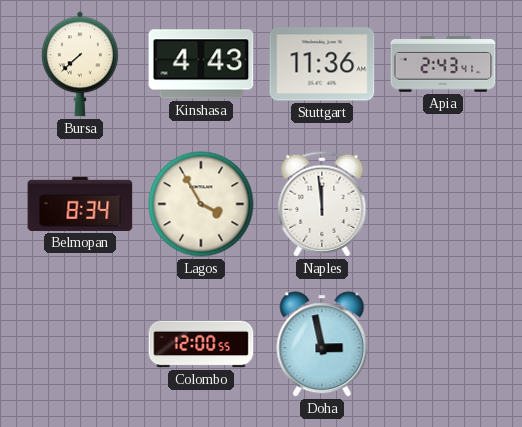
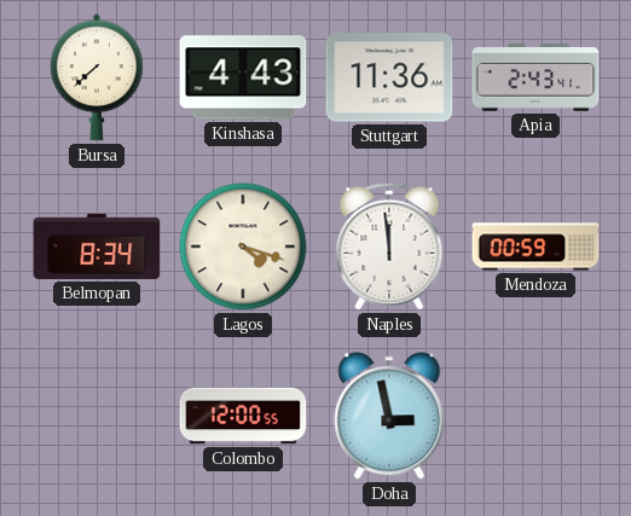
Lagos: 3:55 -> 4:18 (243, 247)
Mendoza: none -> 00:59 (536, 247)
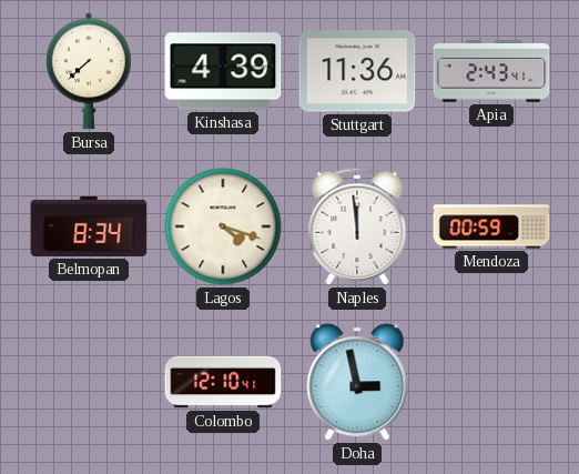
Kinshasa: 4:43 -> 4:39 (223, 71)
Colombo: 12:00 -> 12:10 (223, 382)
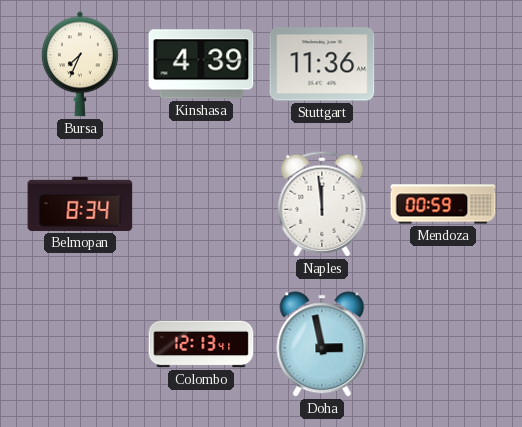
Bursa: 7:38 -> 7:34 (80, 64)
Apia: 2:43 -> none (491, 71)
Lagos: 4:18 -> none (223, 226)
Colombo: 12:10 -> 12:13 (201, 344)
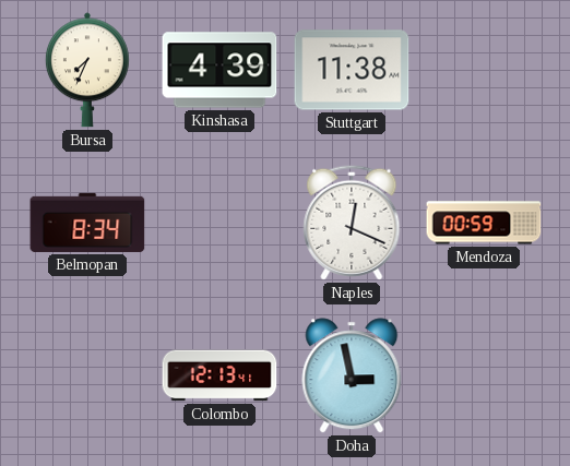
Stuttgart: 11:36 -> 11:38 (352, 70)
Naples: 11:59 -> 12:19 (352, 223)
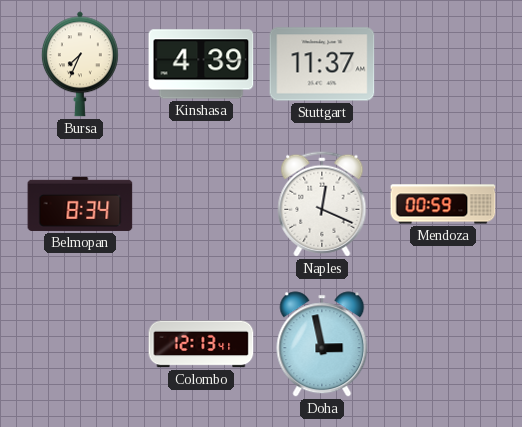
Stuttgart: 11:38 -> 11:37 (322, 64)
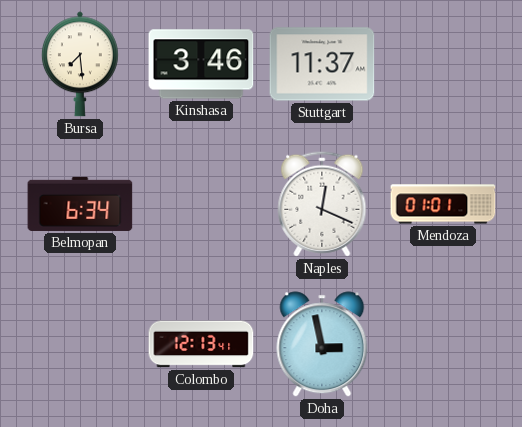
Bursa: 7:34 -> 7:29 (80, 64)
Kinshasa: 4:39 -> 3:46 (201, 64)
Belmopan: 8:34 -> 6:34 (80, 204)
Mendoza: 00:59 -> 01:01 (443, 204)
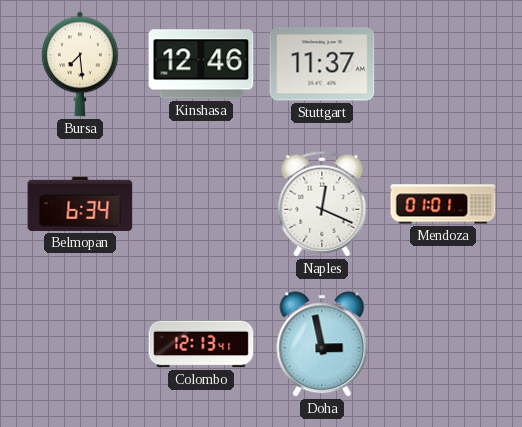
Kinshasa: 3:46 -> 12:46 (201, 64)
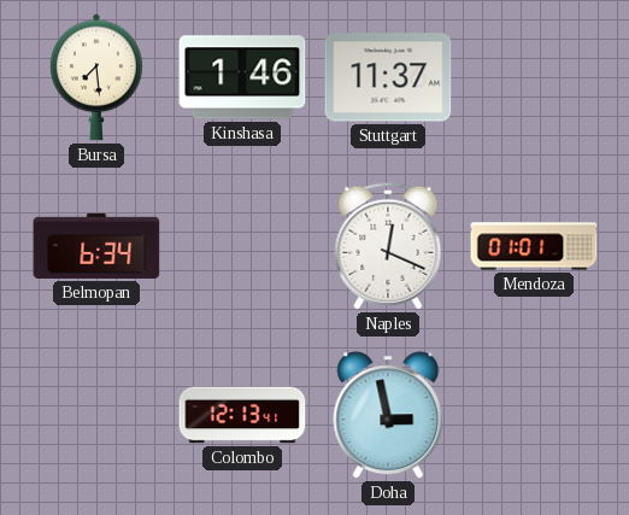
Kinshasa: 12:46 -> 1:46 (242, 77)
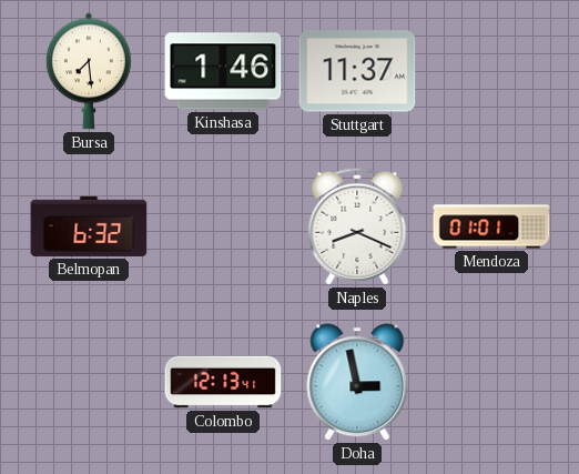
Belmopan: 6:34 -> 6:32 (89, 226)
Naples: 12:19 -> 8:19 (357, 226)
